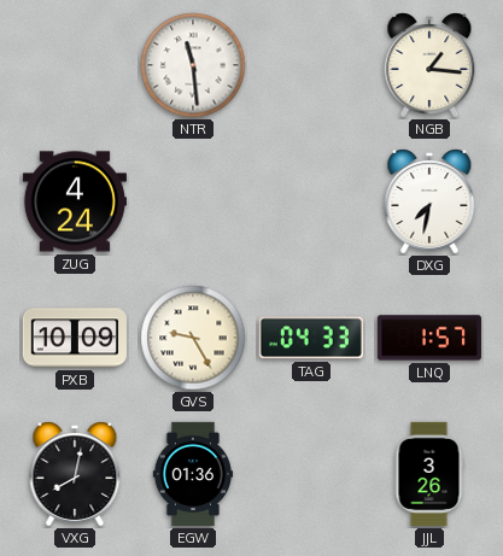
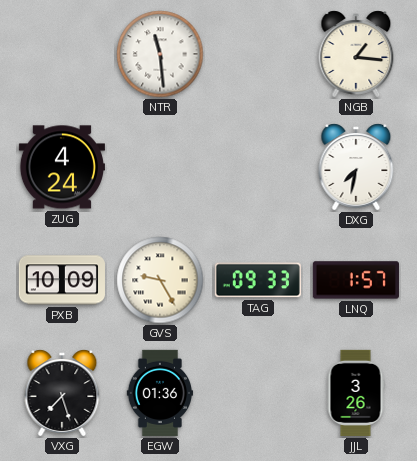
TAG: 04:33 -> 09:33 (258, 280)
VXG: 8:02 -> 7:27 (62, 393)
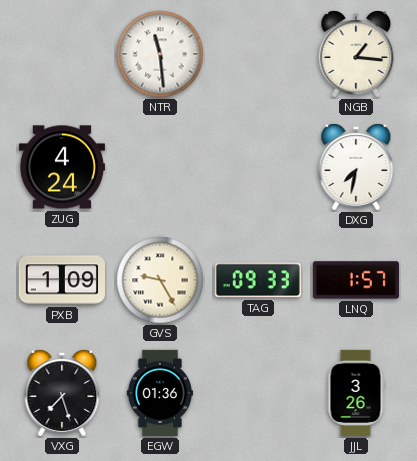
PXB: 10:09 -> 1:09 (62, 280)
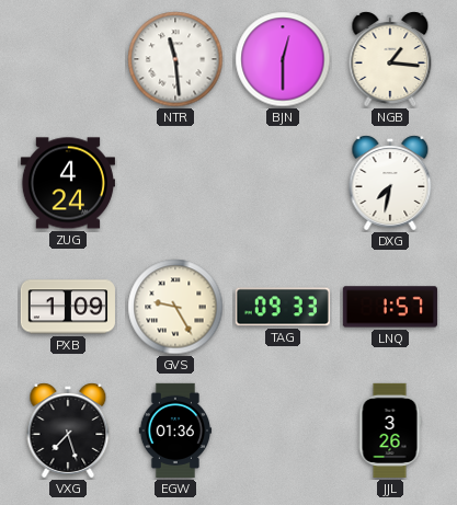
BJN: none -> 12:30 (283, 59)
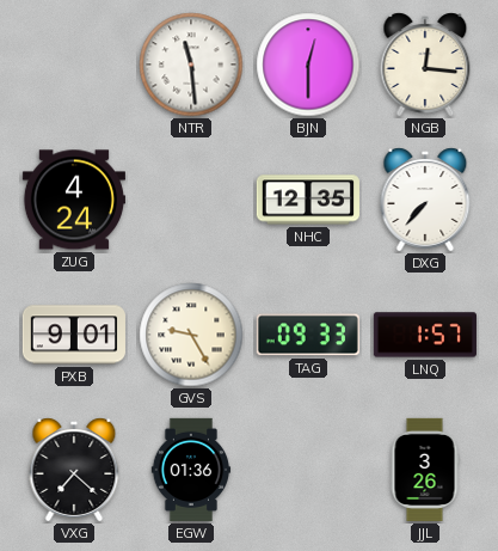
NGB: 1:16 -> 12:16 (425, 65)
NHC: none -> 12:35 (308, 200)
DXG: 7:32 -> 7:37 (425, 200)
PXB: 1:09 -> 9:01 (74, 335)
VXG: 7:27 -> 7:22 (74, 470)
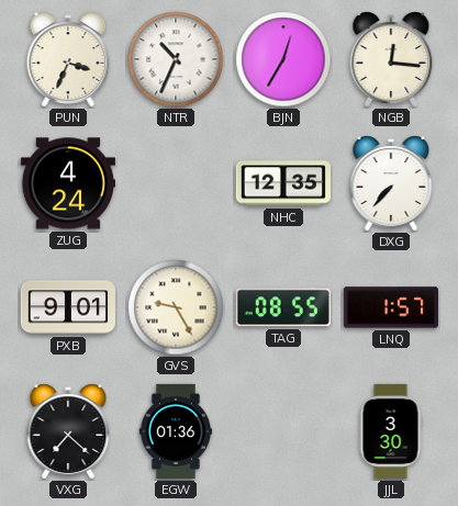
PUN: none -> 3:34 (68, 59)
NTR: 11:29 -> 10:34 (176, 59)
BJN: 12:30 -> 12:35 (283, 59)
TAG: 09:33 -> 08:55 (283, 307)
JJL: 3:26 -> 3:30 (391, 431)
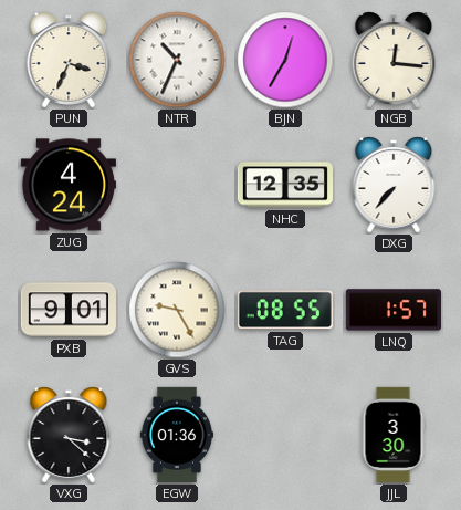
VXG: 7:22 -> 3:22 (69, 435)
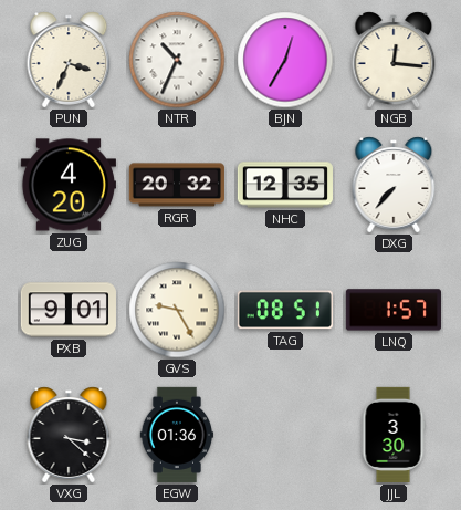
ZUG: 4:24 -> 4:20 (69, 185)
RGR: none -> 20:32 (177, 185)
TAG: 08:55 -> 08:51 (285, 310)
